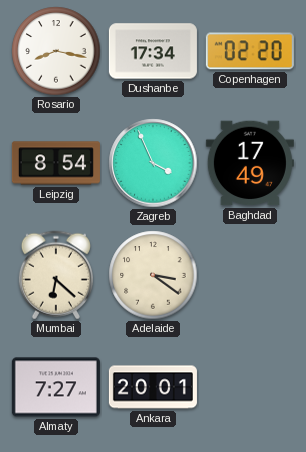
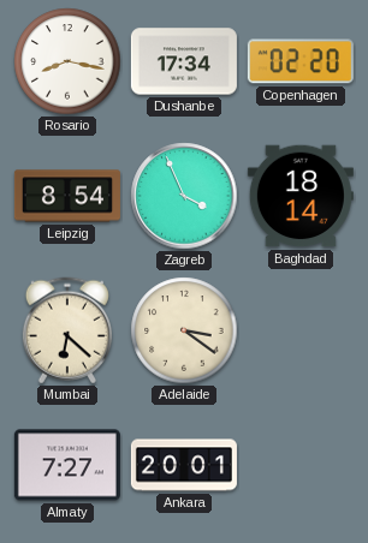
Baghdad: 17:49 -> 18:14 (301, 196)
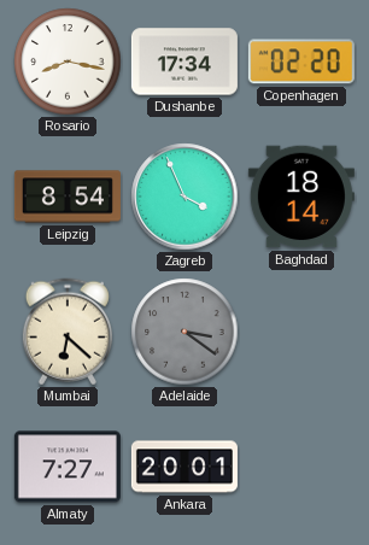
Adelaide dial: cream -> grey (184, 332)
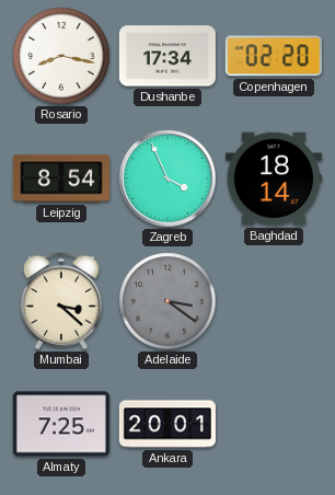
Mumbai: 6:22 -> 3:22 (61, 301)
Almaty: 7:27 -> 7:25 (61, 424)
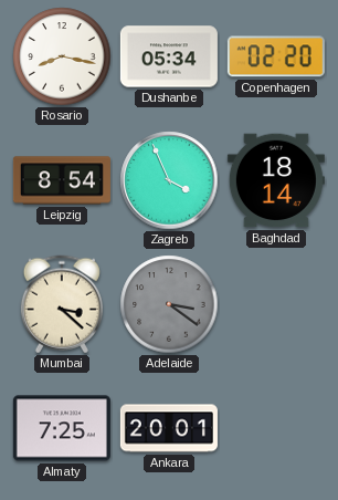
Dushanbe: 17:34 -> 05:34 (169, 56)
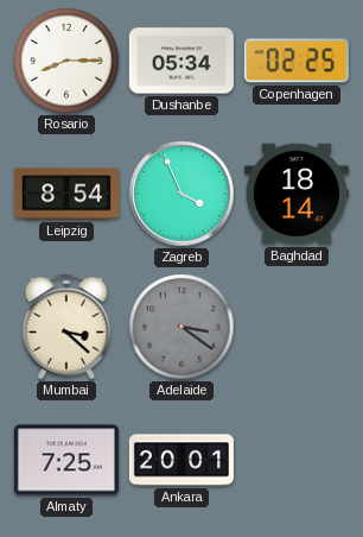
Rosario: 8:17 -> 8:15 (66, 61)
Copenhagen: 02:20 -> 02:25 (297, 61)
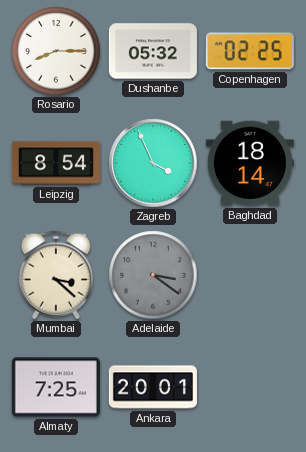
Dushanbe: 05:34 -> 05:32 (153, 51)
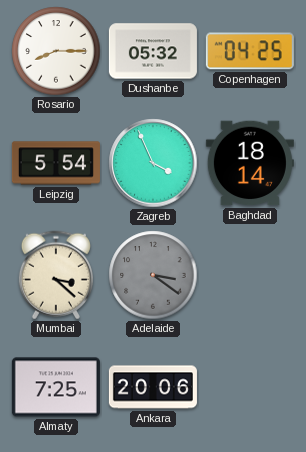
Copenhagen: 02:25 -> 04:25 (250, 51)
Leipzig: 8:54 -> 5:54 (56, 163)
Ankara: 20:01 -> 20:06 (153, 387)
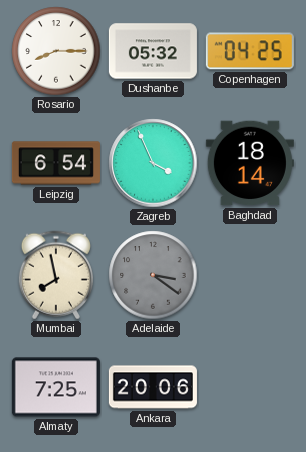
Leipzig: 5:54 -> 6:54 (56, 163)
Mumbai: 3:22 -> 7:58 (56, 275)
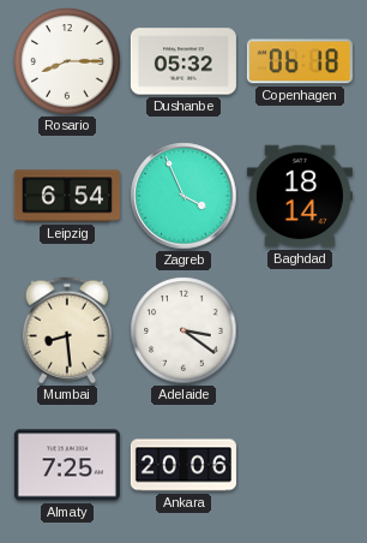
Copenhagen: 04:25 -> 06:18 (300, 61)
Mumbai: 7:58 -> 8:29 (67, 330)
Adelaide dial: grey -> white (183, 330)
